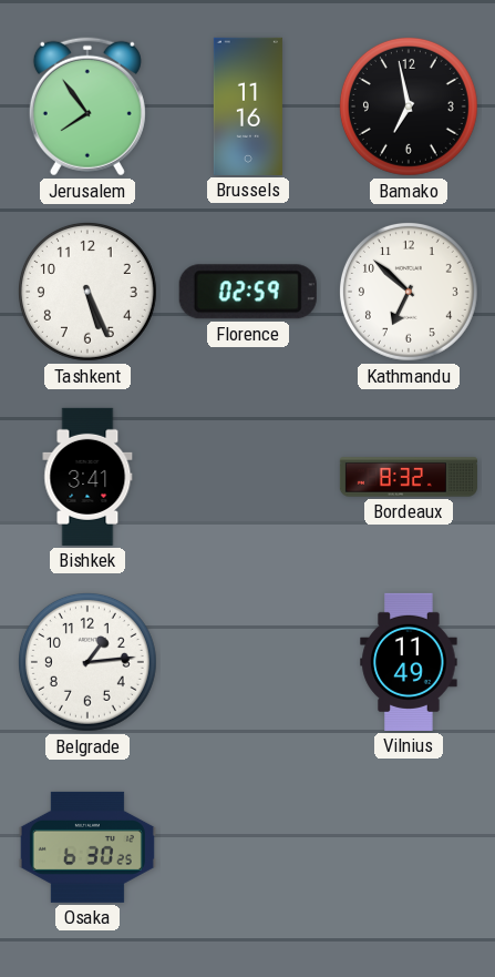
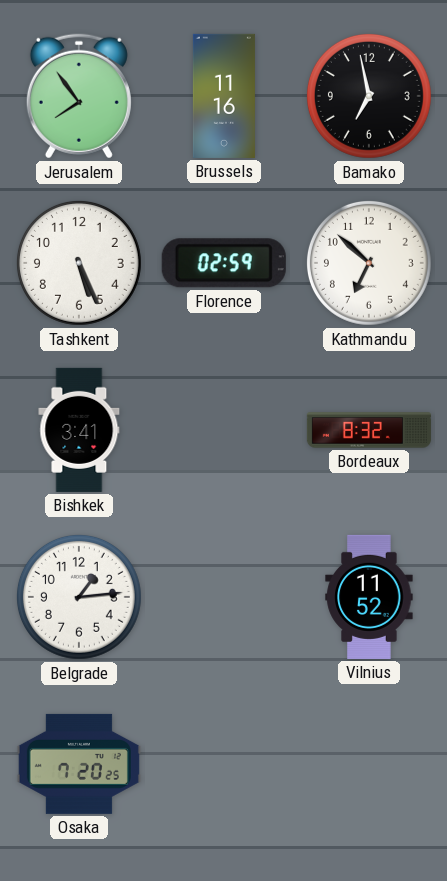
Vilnius: 11:49 -> 11:52 (369, 597)
Osaka: 6:30 -> 7:20 (79, 764)
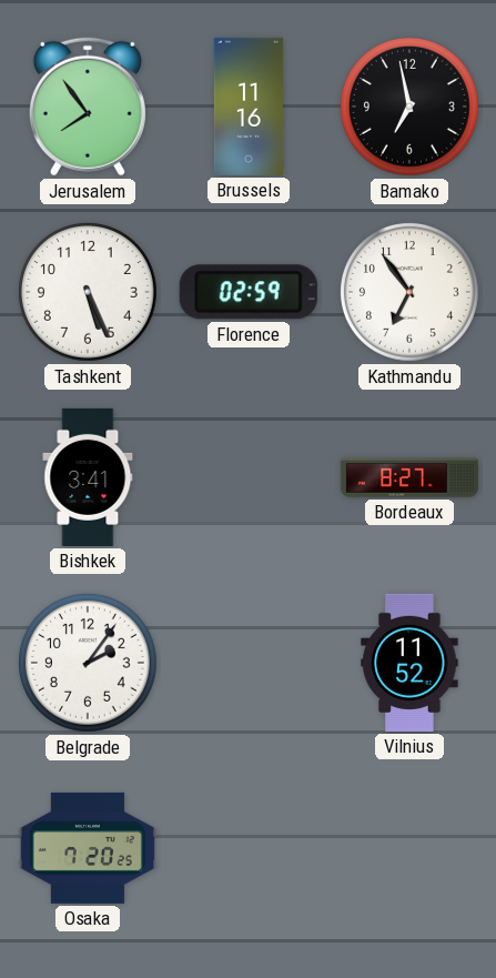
Kathmandu: 6:52 -> 6:54 (409, 292)
Bordeaux: 8:32 -> 8:27 (409, 477)
Belgrade: 1:14 -> 2:06 (88, 663)
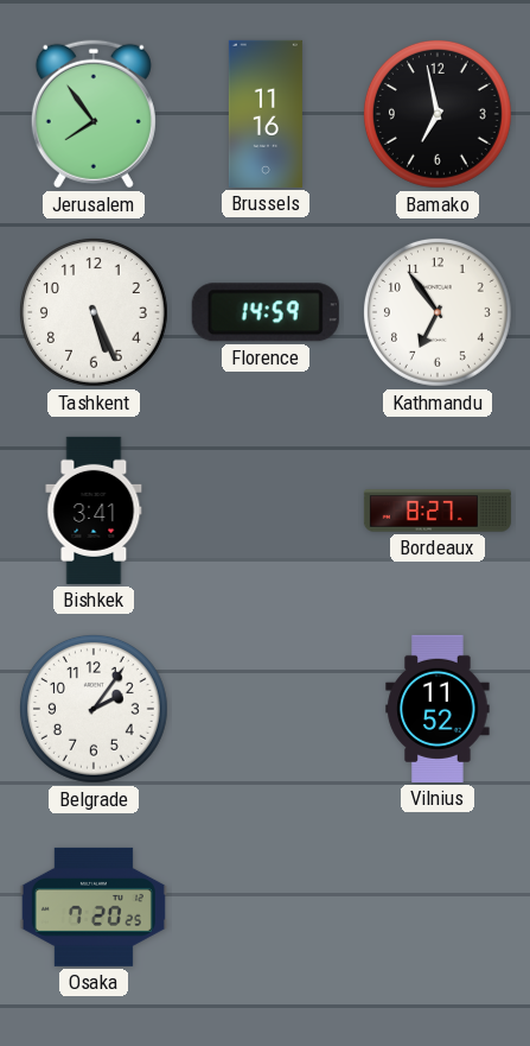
Florence: 02:59 -> 14:59 (266, 312)
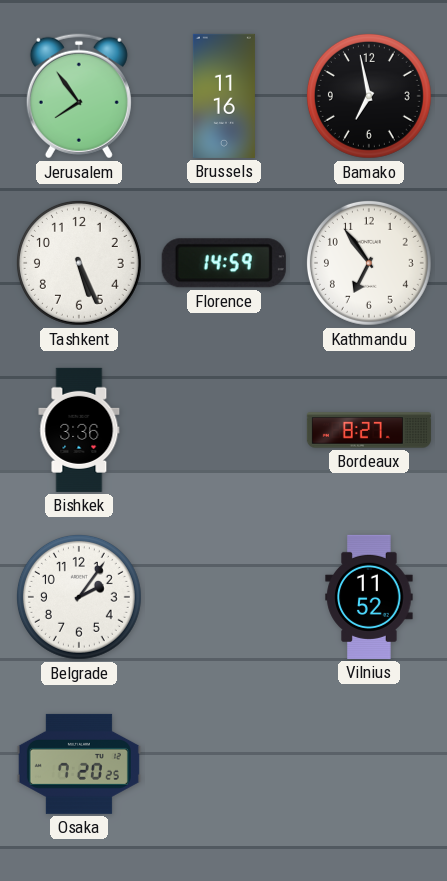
Bishkek: 3:41 -> 3:36 (79, 430)
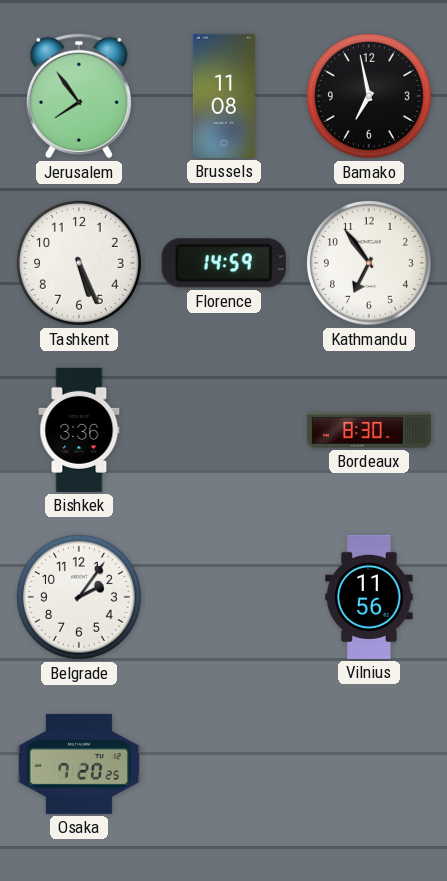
Brussels: 11:16 -> 11:08 (224, 96)
Bordeaux: 8:27 -> 8:30 (369, 430)
Vilnius: 11:52 -> 11:56 (369, 597)
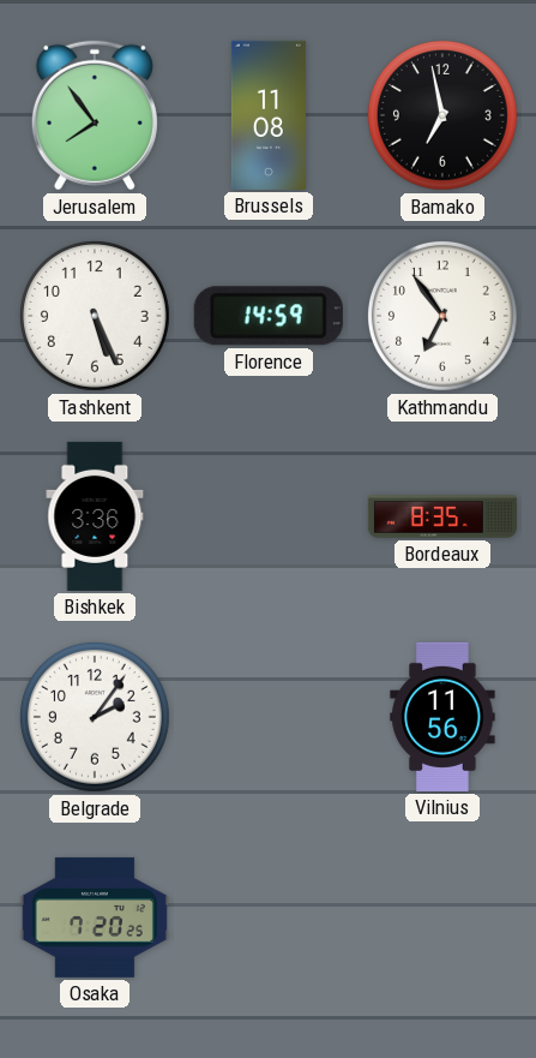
Bordeaux: 8:30 -> 8:35 (442, 516)
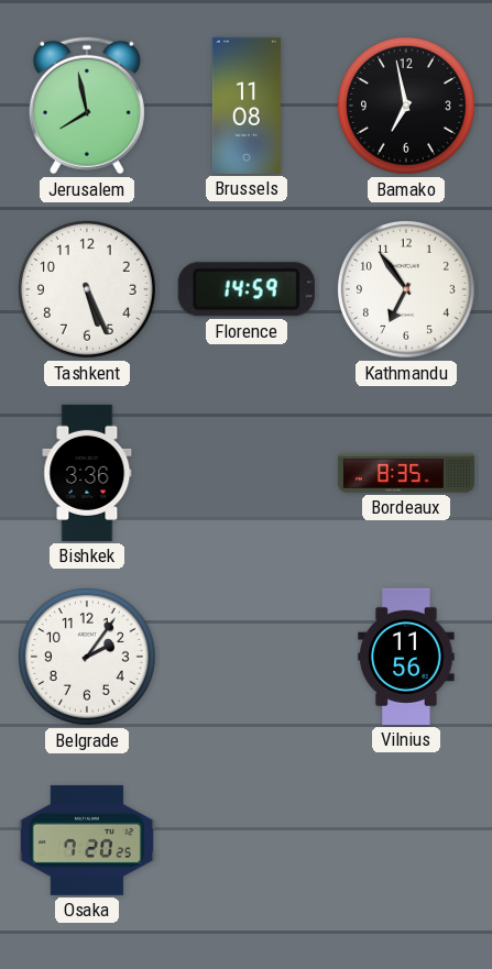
Jerusalem: 7:54 -> 7:58 (87, 106)
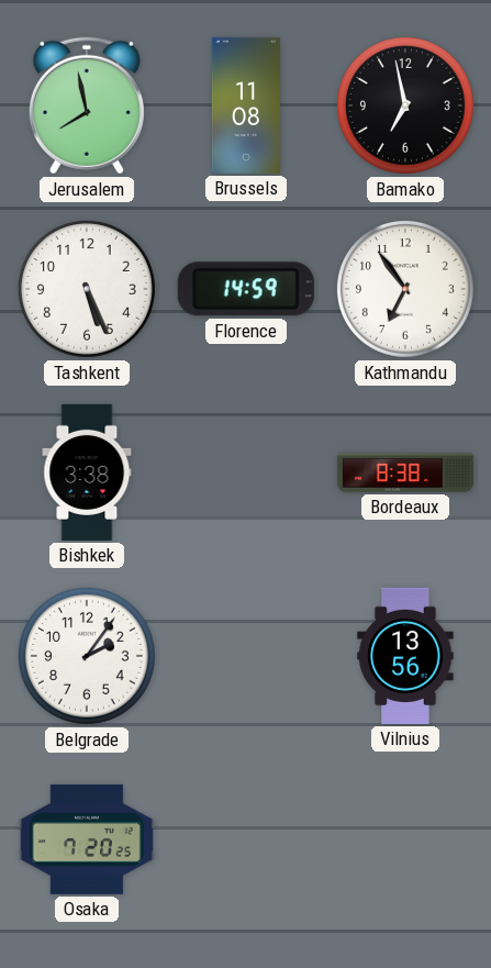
Bishkek: 3:36 -> 3:38 (87, 472)
Bordeaux: 8:35 -> 8:38 (405, 472)
Vilnius: 11:56 -> 13:56 (405, 656)
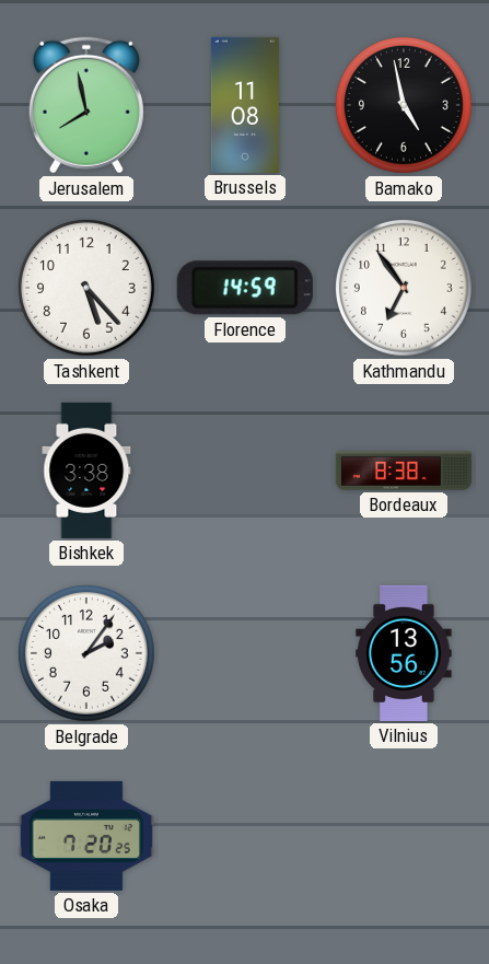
Bamako: 6:58 -> 4:58 (404, 105)
Tashkent: 5:26 -> 5:23 (86, 288)
